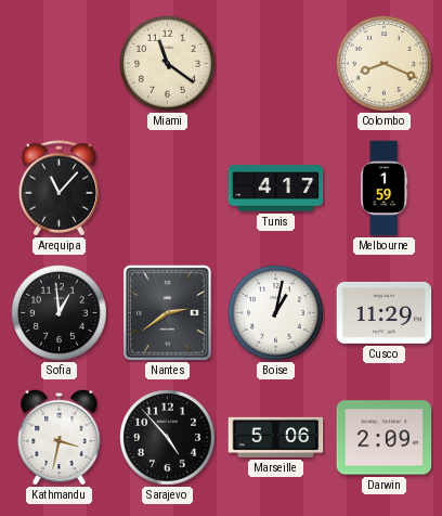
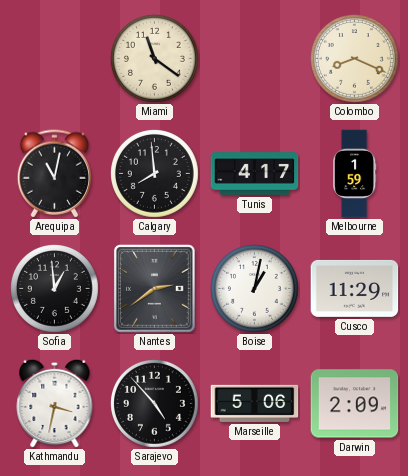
Arequipa: 11:07 -> 11:02 (54, 174)
Calgary: none -> 7:59 (155, 174)
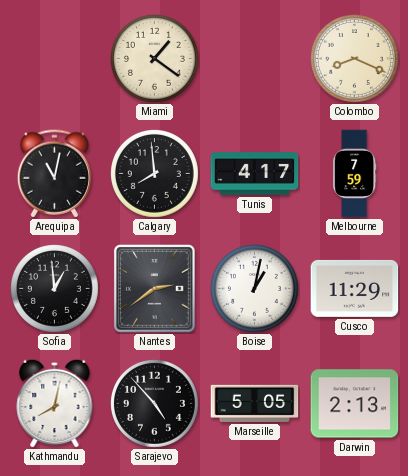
Miami: 11:21 -> 1:21 (155, 59)
Melbourne: 1:59 -> 7:59 (355, 174)
Kathmandu: 3:32 -> 8:02 (55, 403)
Marseille: 5:06 -> 5:05 (255, 403)
Darwin: 2:09 -> 2:13 (355, 404)
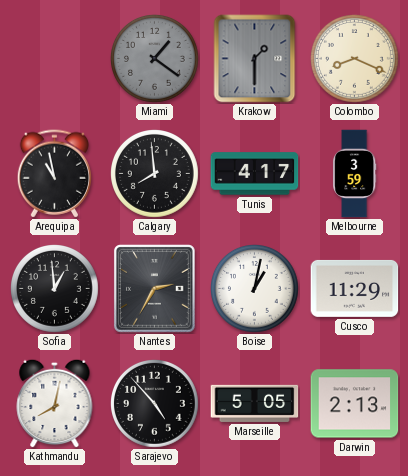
Miami dial: cream -> grey (155, 59)
Krakow: none -> 1:30 (255, 59)
Arequipa: 11:02 -> 10:58 (54, 174)
Melbourne: 7:59 -> 3:59 (355, 174)
Nantes: 2:39 -> 2:35 (155, 289)
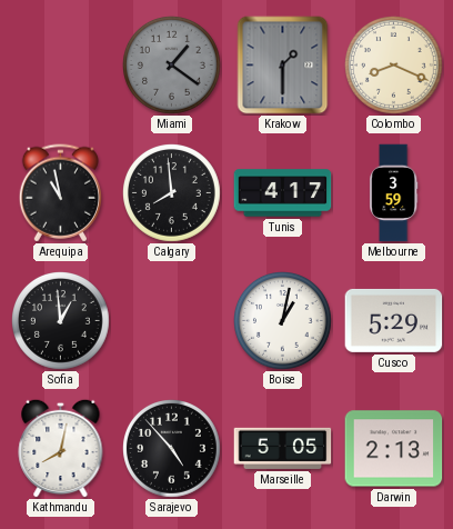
Nantes: 2:35 -> none (155, 289)
Cusco: 11:29 -> 5:29 (394, 320)
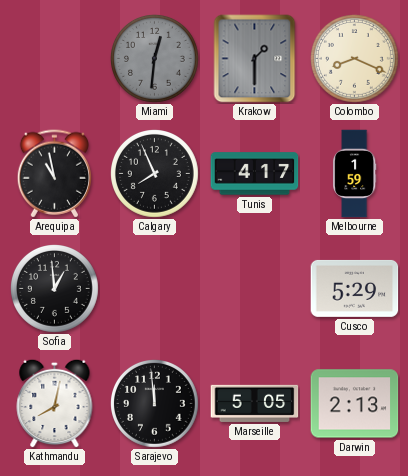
Miami: 1:21 -> 12:31 (155, 59)
Calgary: 7:59 -> 7:56 (155, 174)
Melbourne: 3:59 -> 1:59 (355, 174)
Boise: 1:02 -> none (283, 321)
Sarajevo: 4:53 -> 11:59 (155, 404)
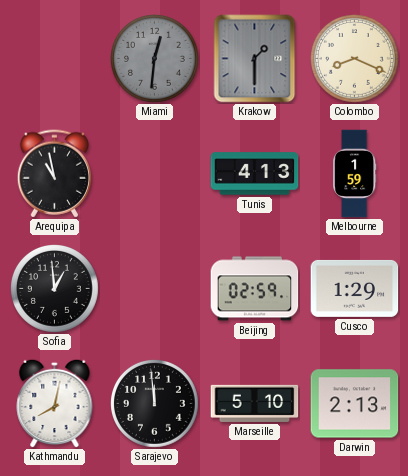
Calgary: 7:56 -> none (155, 174)
Tunis: 4:17 -> 4:13 (255, 174)
Beijing: none -> 02:59 (255, 289)
Cusco: 5:29 -> 1:29 (355, 288)
Marseille: 5:05 -> 5:10 (255, 403)
